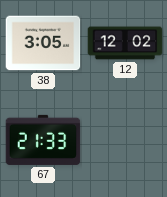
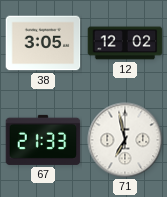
71: none -> 6:58 (125, 140)
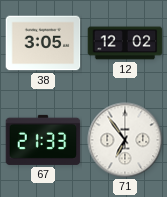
71: 6:58 -> 6:54 (125, 140)
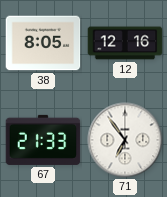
38: 3:05 -> 8:05 (43, 43)
12: 12:02 -> 12:16 (125, 43)
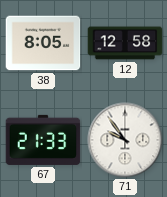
12: 12:16 -> 12:58 (125, 43)
71: 6:54 -> 9:54 (125, 140)
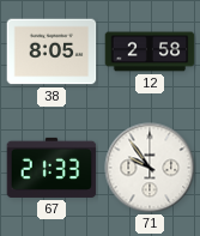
12: 12:58 -> 2:58 (150, 52)
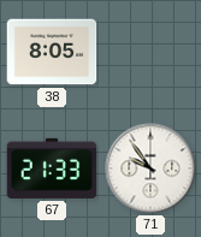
12: 2:58 -> none (150, 52)
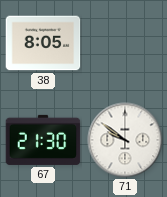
67: 21:33 -> 21:30 (43, 140)
71: 9:54 -> 9:51 (125, 140)
